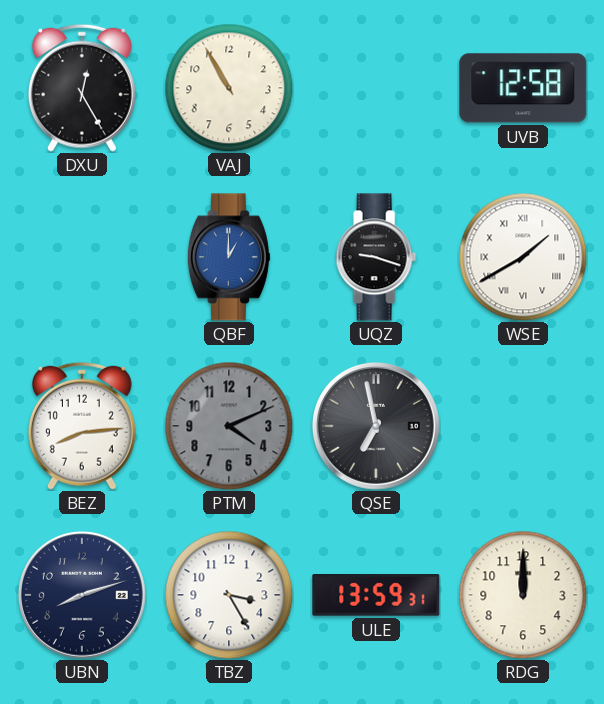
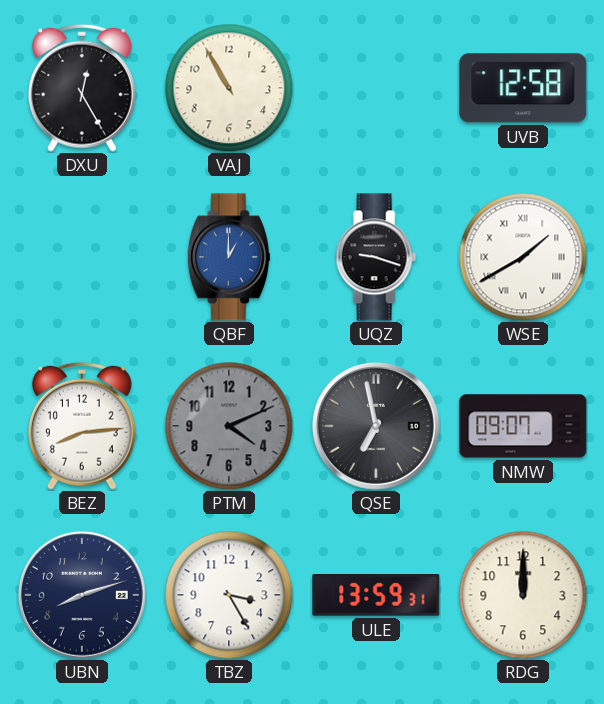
NMW: none -> 09:07 (523, 426)
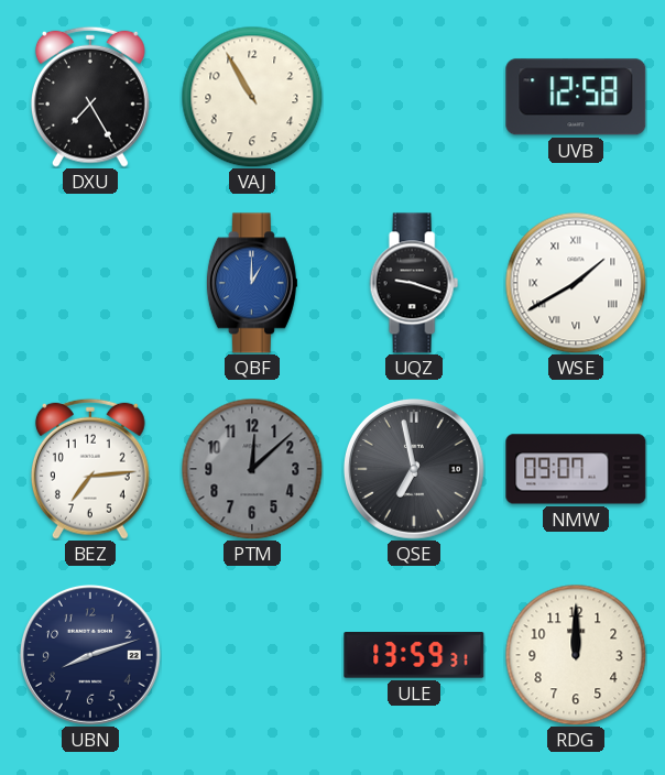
DXU: 12:25 -> 7:25 (90, 97)
BEZ: 8:14 -> 7:14 (90, 469)
PTM: 4:11 -> 12:08 (252, 469)
TBZ: 3:25 -> none (229, 595)
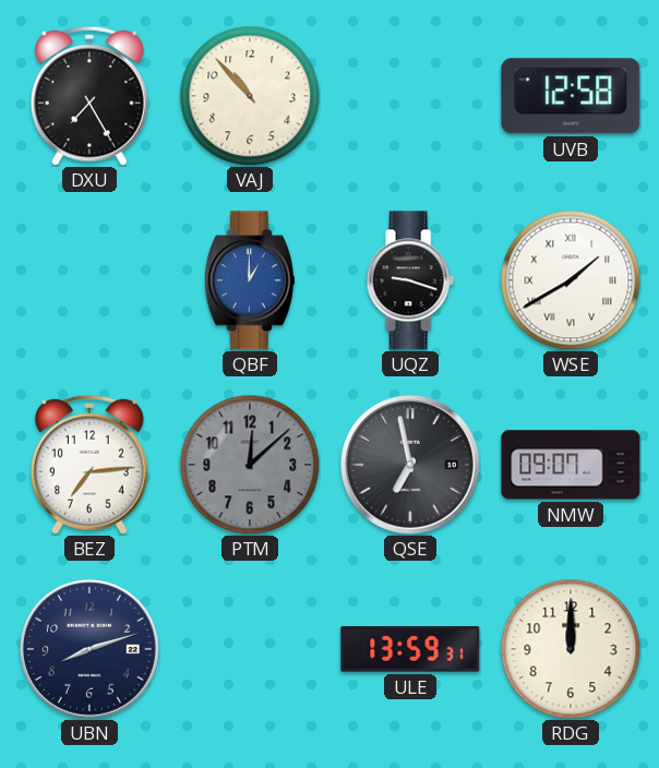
VAJ: 10:55 -> 10:53 (250, 96)
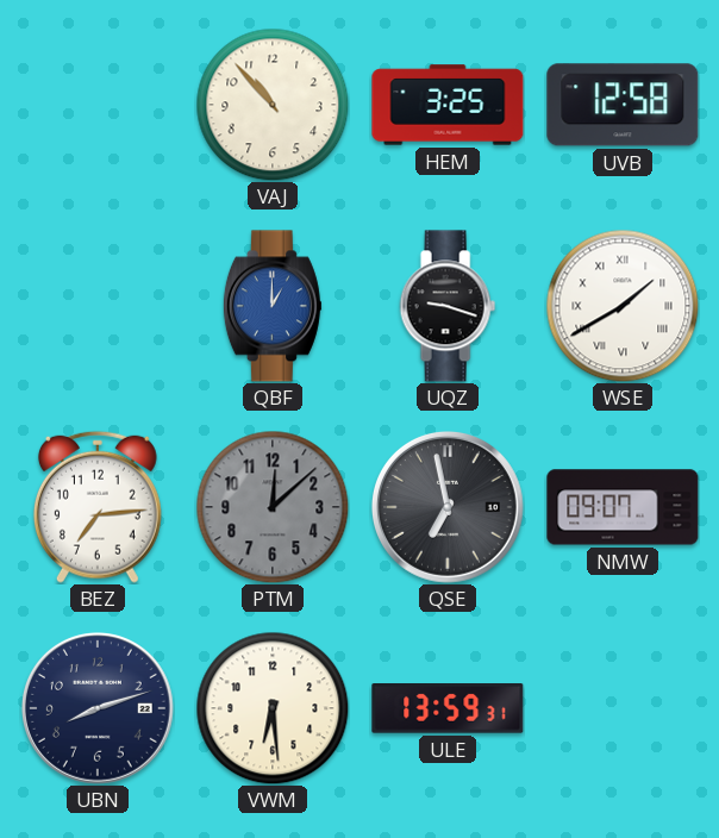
DXU: 7:25 -> none (89, 96)
HEM: none -> 3:25 (448, 105)
VWM: none -> 6:29 (273, 708)
RDG: 12:00 -> none (571, 649)
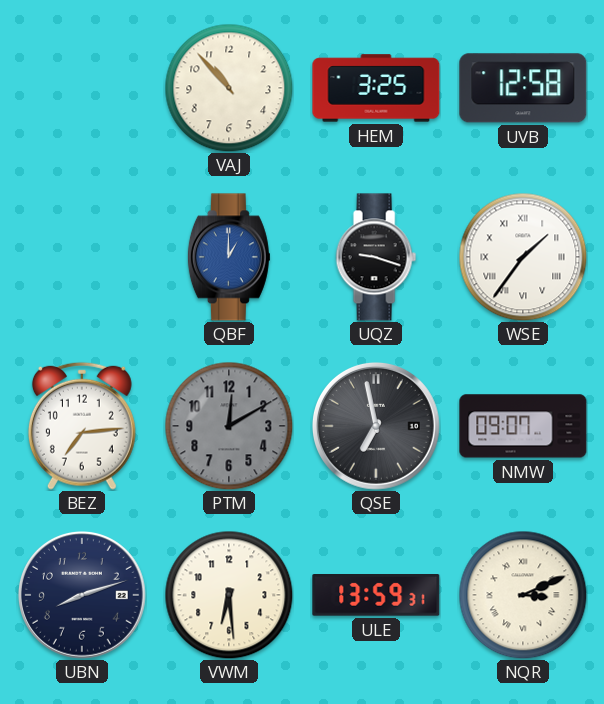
WSE: 1:40 -> 1:36 (523, 257)
PTM: 12:08 -> 12:10 (229, 426)
NQR: none -> 3:11 (523, 595)
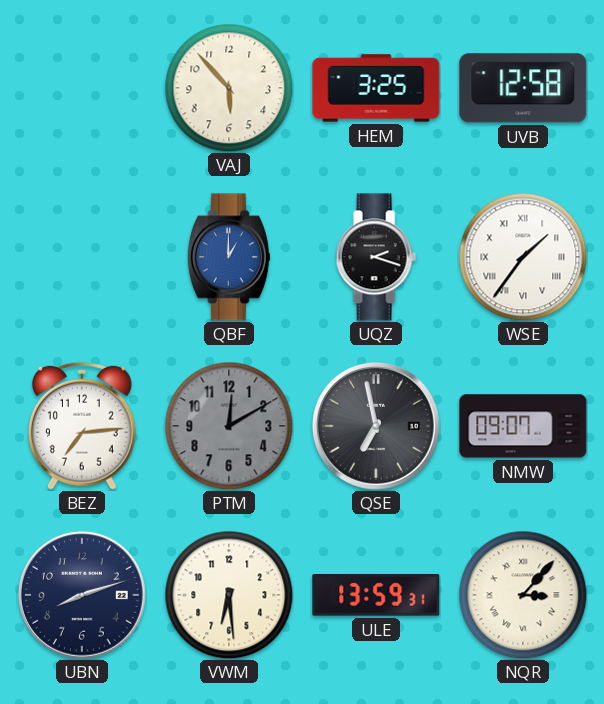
VAJ: 10:53 -> 5:53 (229, 88)
UQZ: 9:18 -> 2:18 (376, 257)
NQR: 3:11 -> 3:07 (523, 595)
